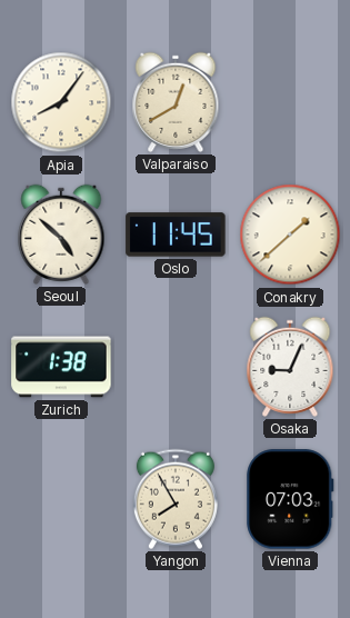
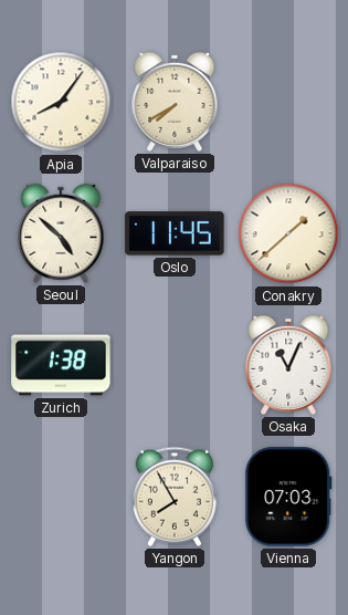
Valparaiso: 12:40 -> 7:40 (175, 102)
Osaka: 9:04 -> 11:04 (288, 365)
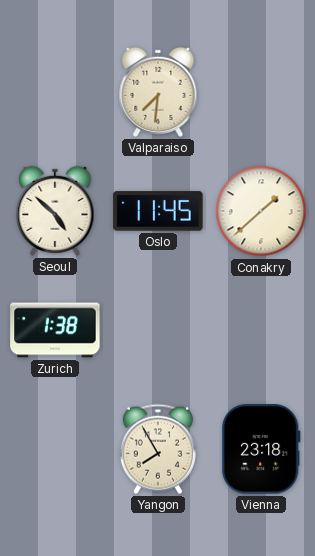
Apia: 8:06 -> none (61, 102)
Valparaiso: 7:40 -> 7:31 (158, 92)
Osaka: 11:04 -> none (288, 365)
Vienna: 07:03 -> 23:18 (261, 449)
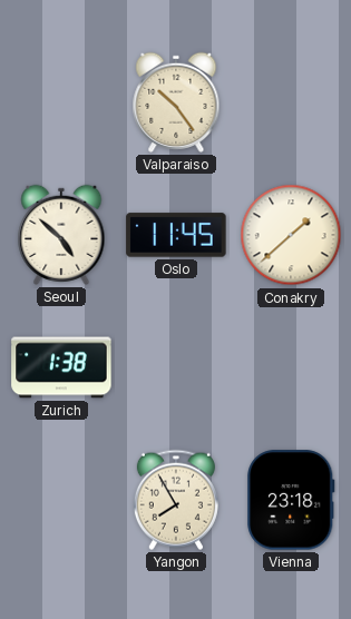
Valparaiso: 7:31 -> 10:24 (176, 102)
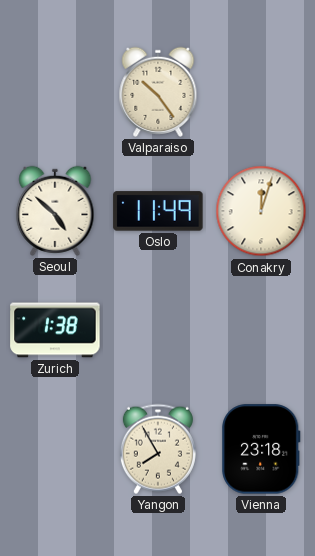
Oslo: 11:45 -> 11:49 (158, 211)
Conakry: 1:38 -> 12:03 (261, 211)
